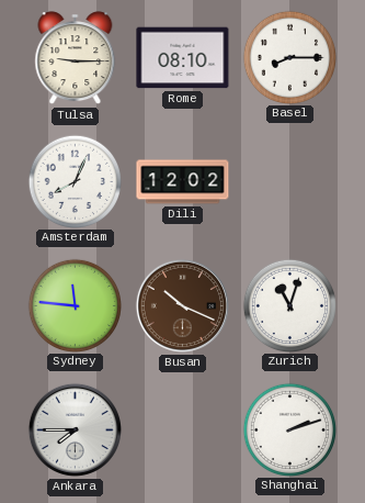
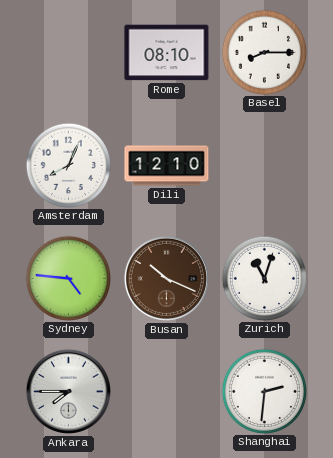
Tulsa: 9:15 -> none (76, 58)
Dili: 12:02 -> 12:10 (167, 166)
Sydney: 11:46 -> 4:46 (68, 278)
Shanghai: 2:12 -> 2:31 (264, 391)
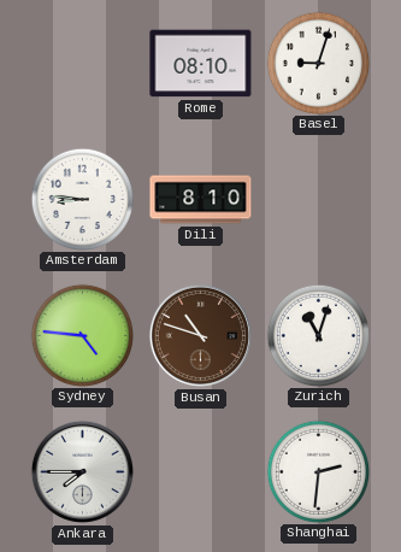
Basel: 8:15 -> 9:03 (318, 63)
Amsterdam: 8:04 -> 8:46 (82, 199)
Dili: 12:10 -> 8:10 (201, 200)
Busan: 10:19 -> 10:48 (200, 335)
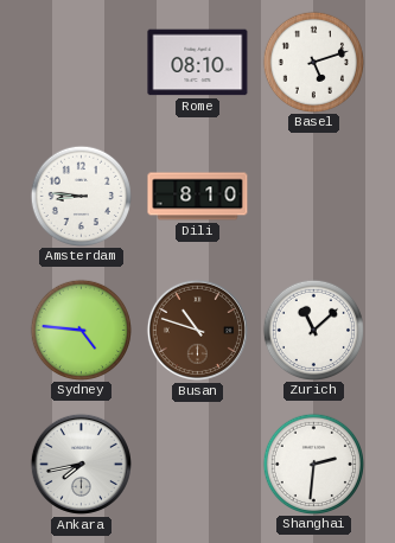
Basel: 9:03 -> 5:12 (313, 62)
Zurich: 11:03 -> 11:08 (313, 330)
Ankara: 7:45 -> 7:43 (81, 464)
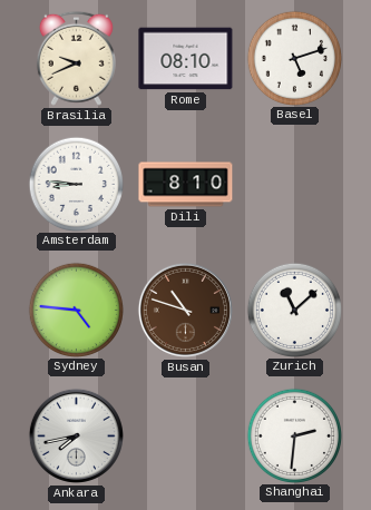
Brasilia: none -> 9:41 (76, 58)
